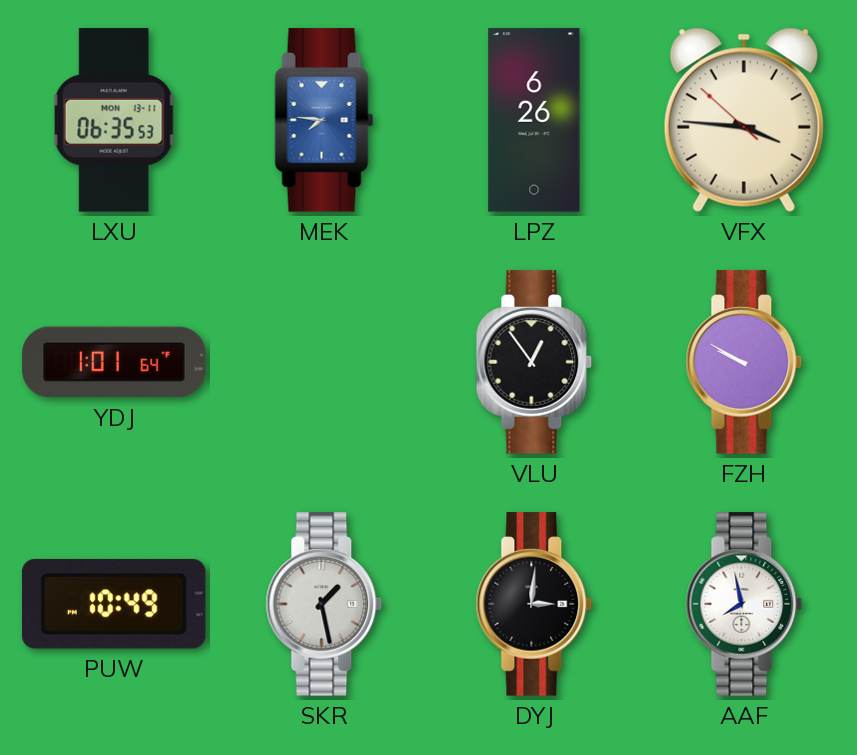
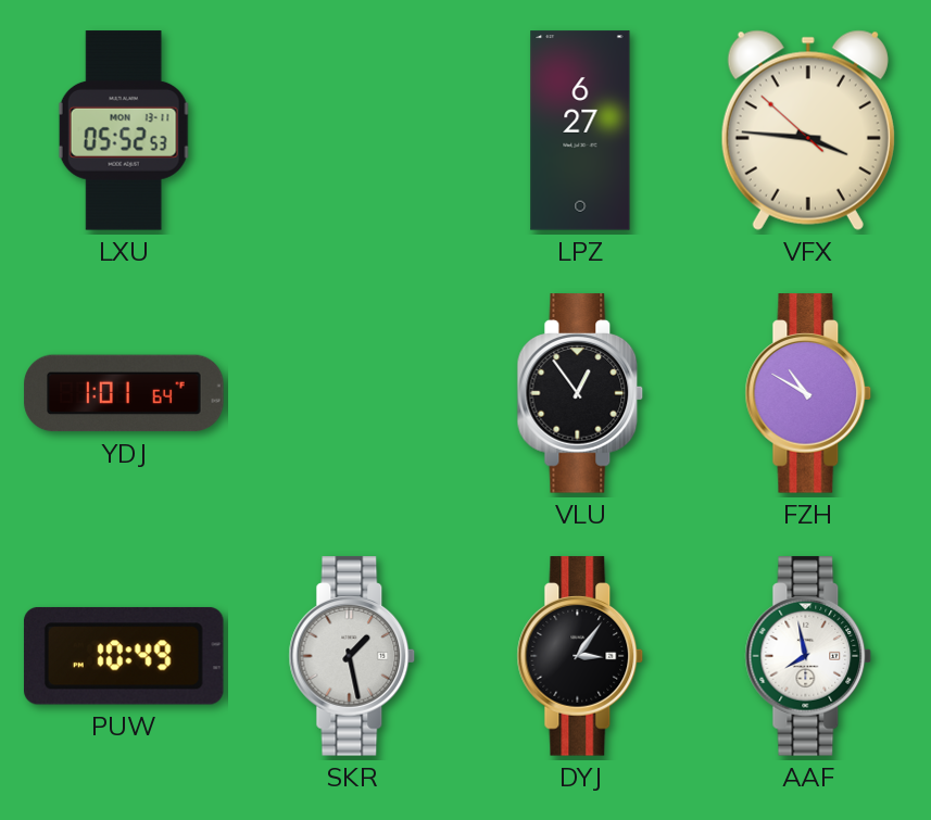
LXU: 06:35 -> 05:52 (124, 130)
MEK: 7:46 -> none (324, 120)
LPZ: 6:26 -> 6:27 (580, 130)
FZH: 9:50 -> 10:50 (808, 393)
DYJ: 3:01 -> 3:06 (580, 656)
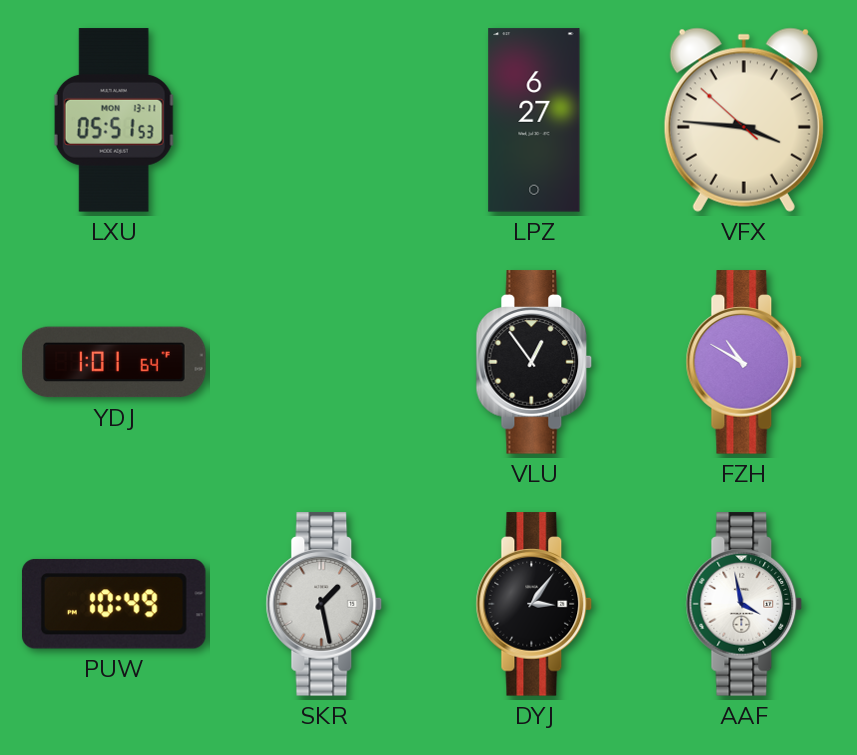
LXU: 05:52 -> 05:51 (114, 120)
AAF: 7:58 -> 3:58 (744, 604)
